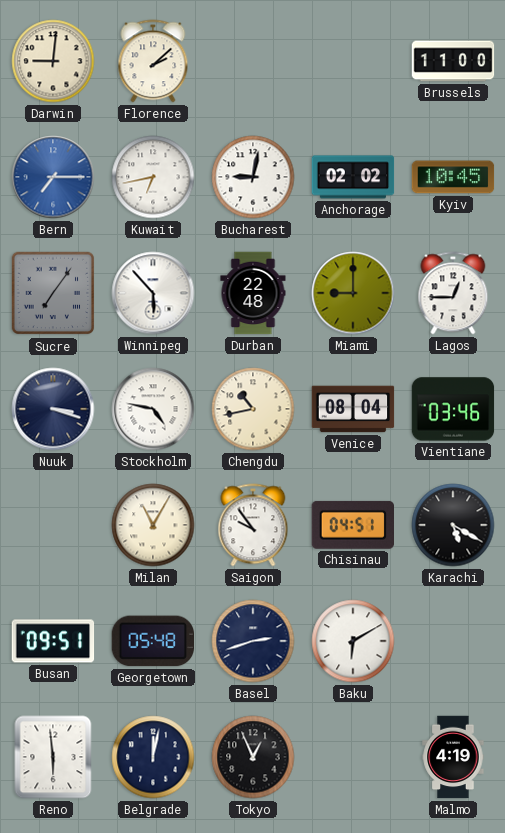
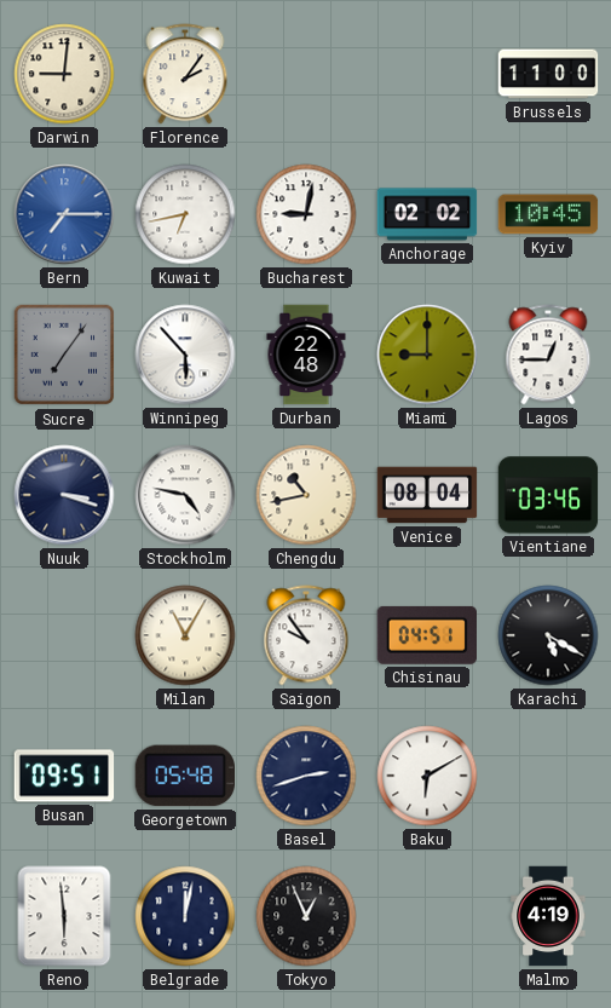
Florence: 2:08 -> 2:06 (185, 74)
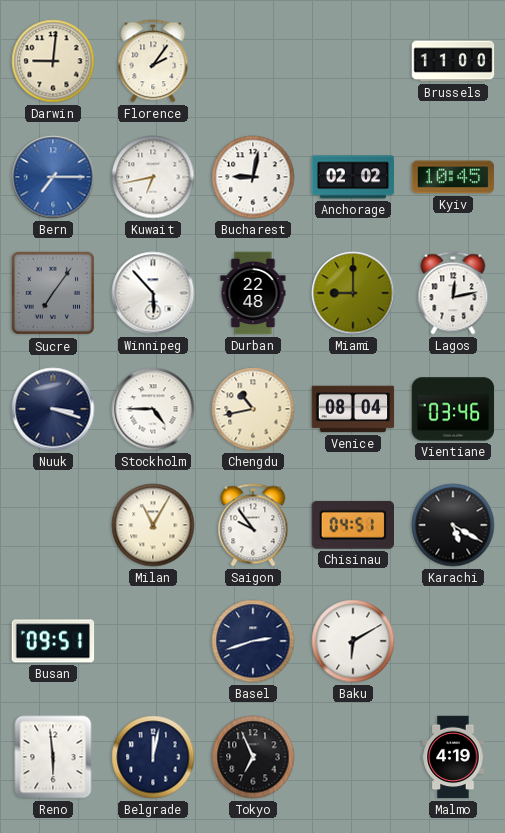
Lagos: 12:45 -> 12:13 (453, 293)
Stockholm: 4:47 -> 4:45 (153, 409)
Georgetown: 05:48 -> none (184, 776)
Tokyo: 12:56 -> 6:56 (253, 757)
